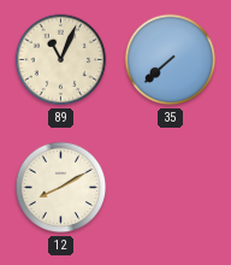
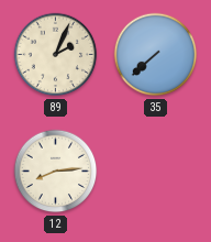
89: 11:04 -> 2:04 (56, 55)
12: 8:10 -> 8:14 (56, 172)
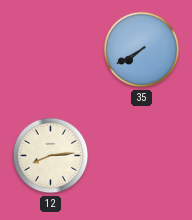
89: 2:04 -> none (56, 55)
35: 7:38 -> 7:40 (142, 50)
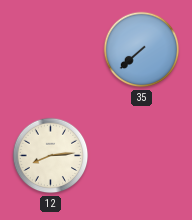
35: 7:40 -> 7:38 (142, 50)
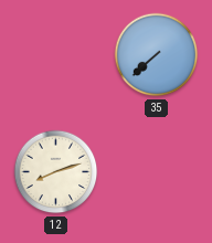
12: 8:14 -> 8:12 (56, 172)
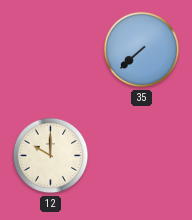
12: 8:12 -> 10:00 (51, 156)
